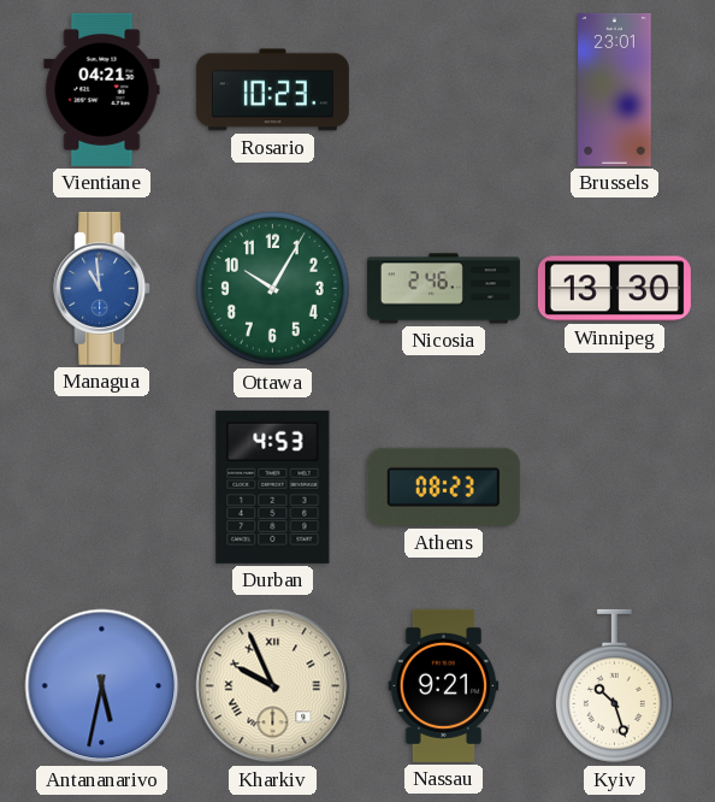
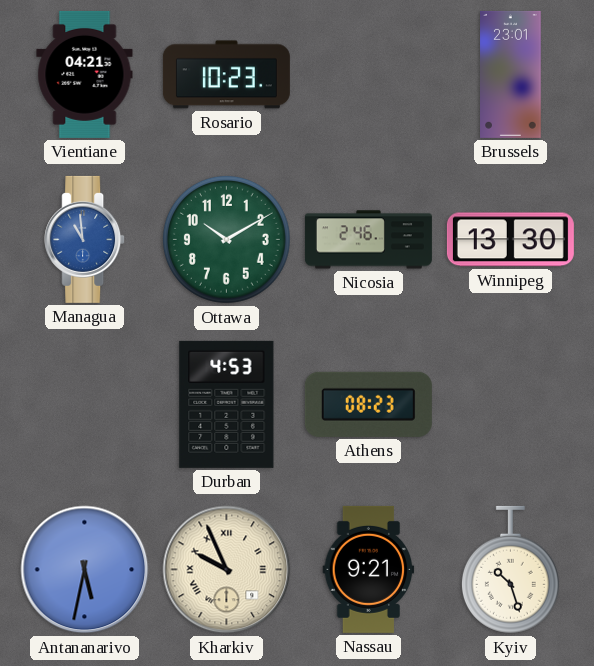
Ottawa: 10:05 -> 10:10 (226, 239)
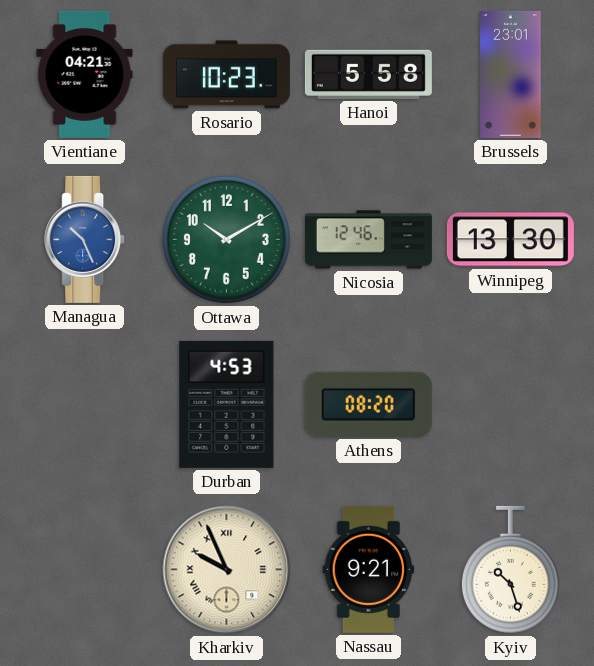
Hanoi: none -> 5:58 (368, 74)
Managua: 10:59 -> 10:26 (85, 239)
Nicosia: 2:46 -> 12:46 (368, 240)
Athens: 08:23 -> 08:20 (368, 404)
Antananarivo: 5:32 -> none (85, 570)
